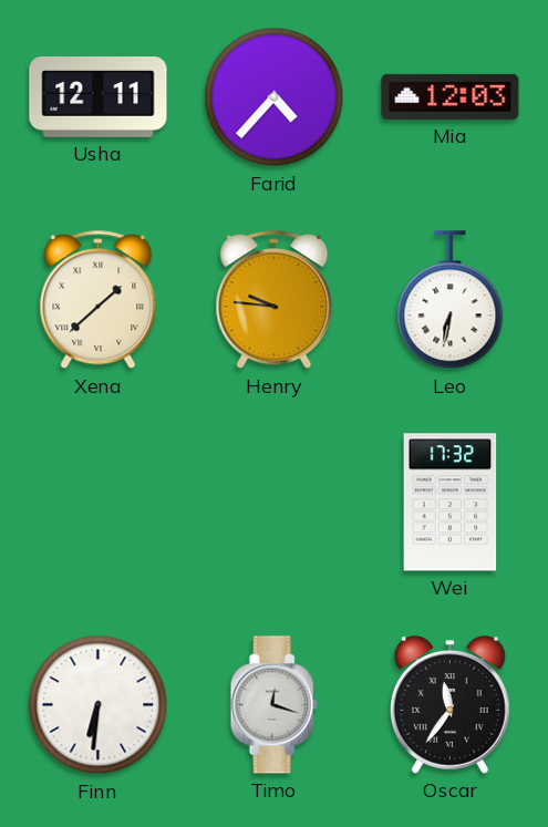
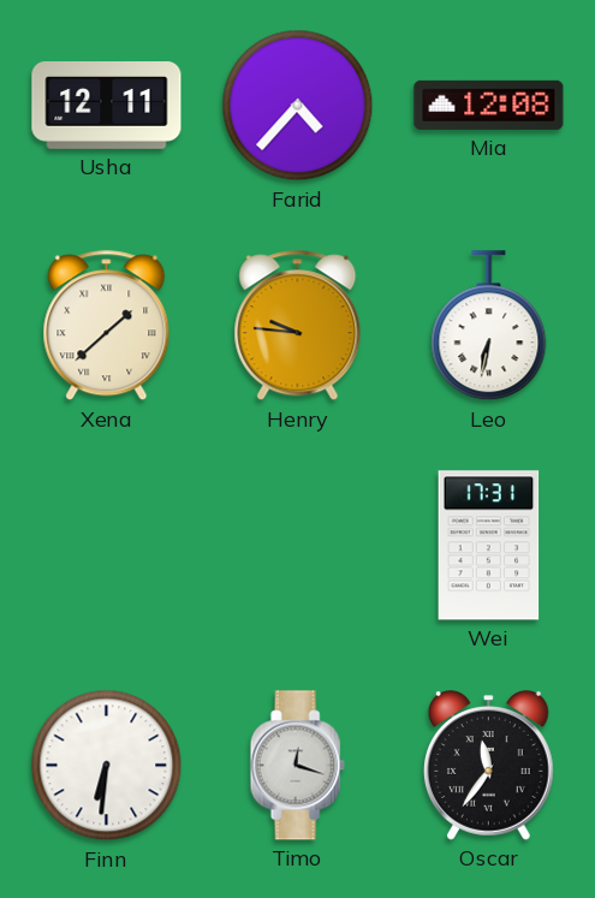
Mia: 12:03 -> 12:08 (489, 105)
Wei: 17:32 -> 17:31 (489, 546)
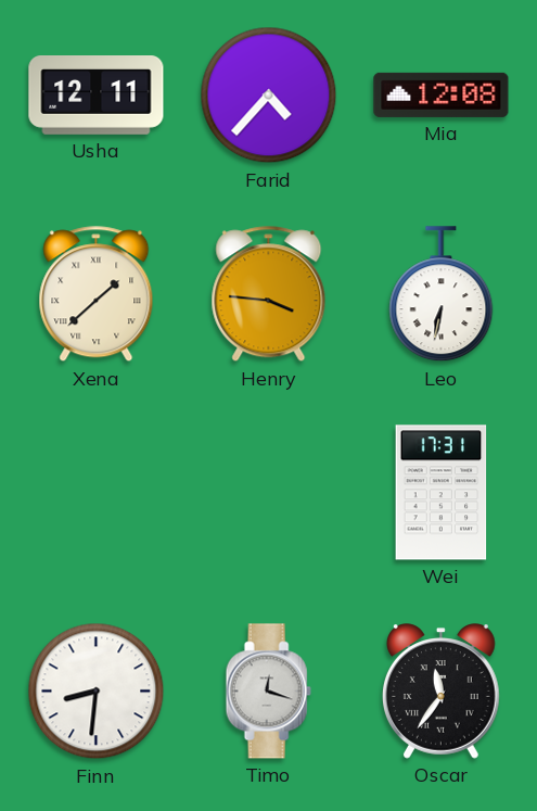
Henry: 9:46 -> 3:46 (269, 294)
Finn: 6:31 -> 8:31 (97, 692)
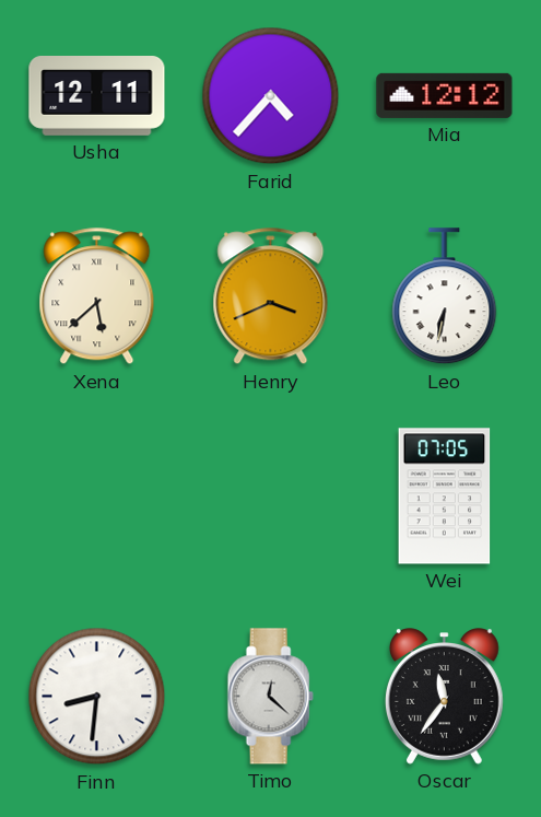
Mia: 12:08 -> 12:12 (445, 95)
Xena: 1:38 -> 5:38 (97, 296)
Henry: 3:46 -> 3:41 (271, 296)
Wei: 17:31 -> 07:05 (445, 497)
Timo: 12:18 -> 12:22 (270, 697)
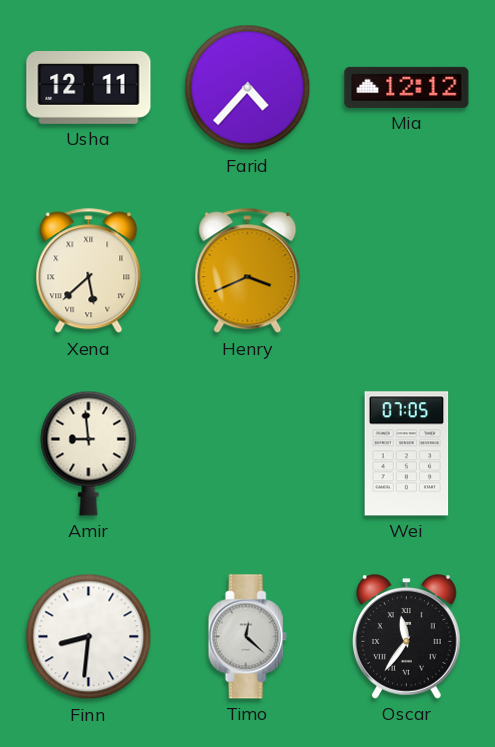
Leo: 6:32 -> none (445, 296)
Amir: none -> 8:59 (89, 453)
